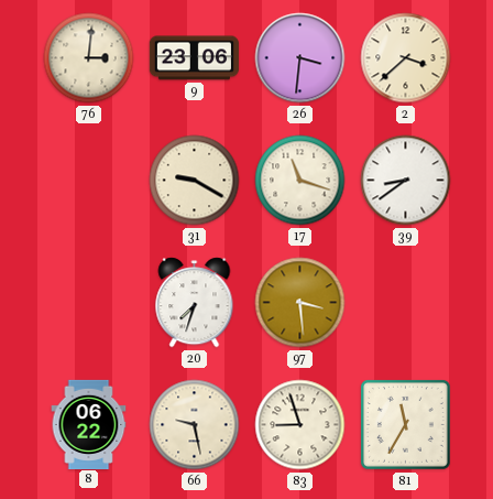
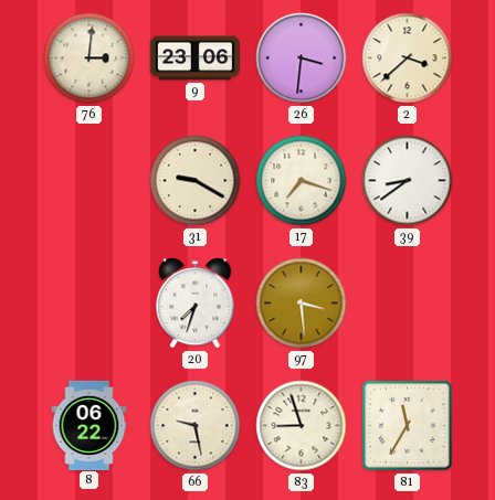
17: 11:18 -> 7:18 (302, 181)
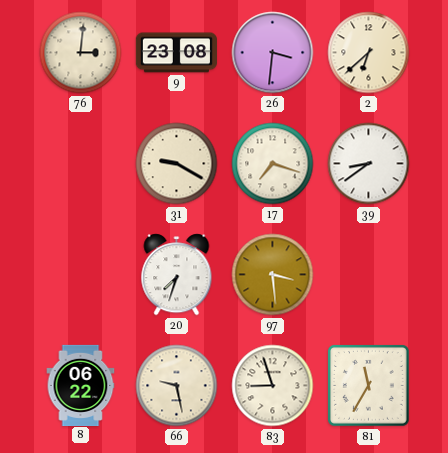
9: 23:06 -> 23:08 (176, 53)
2: 3:38 -> 6:38 (369, 53)
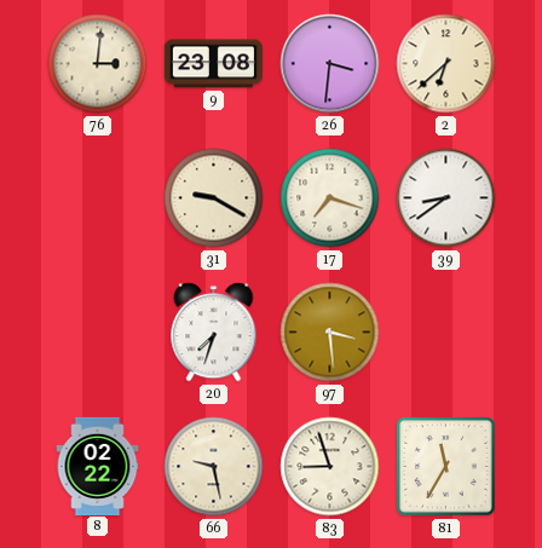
8: 06:22 -> 02:22 (98, 466)
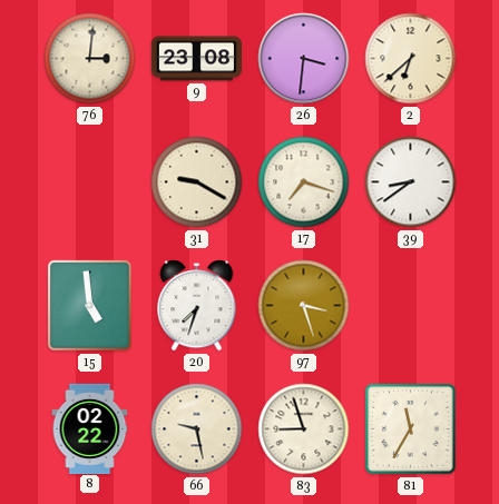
15: none -> 4:59 (89, 305)
97: 3:29 -> 3:27 (304, 306)
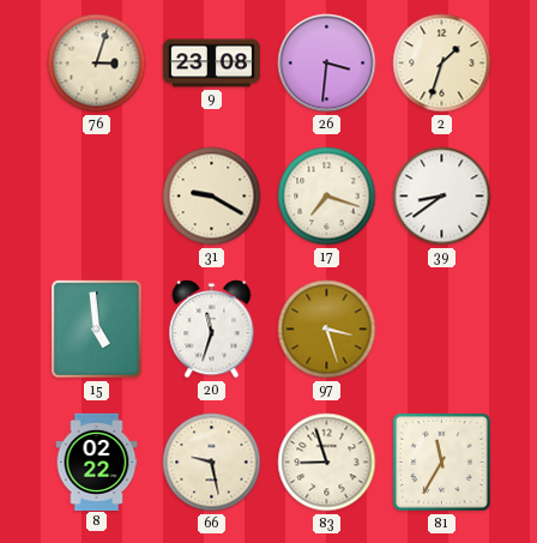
76: 3:01 -> 3:03 (97, 64)
2: 6:38 -> 1:33 (442, 64)
20: 7:33 -> 11:33 (212, 330)
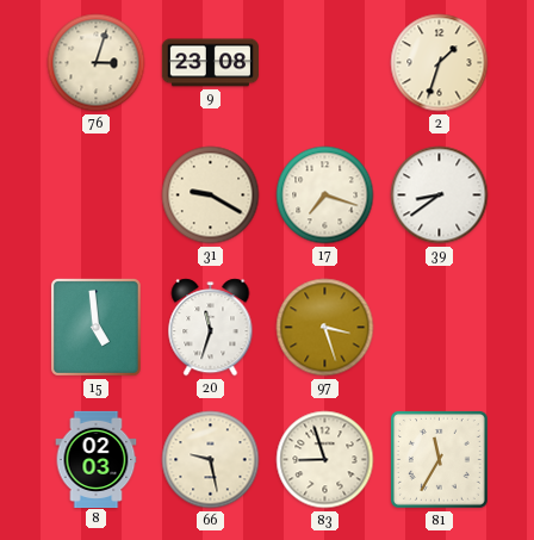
26: 3:31 -> none (327, 64)
8: 02:22 -> 02:03 (97, 459)
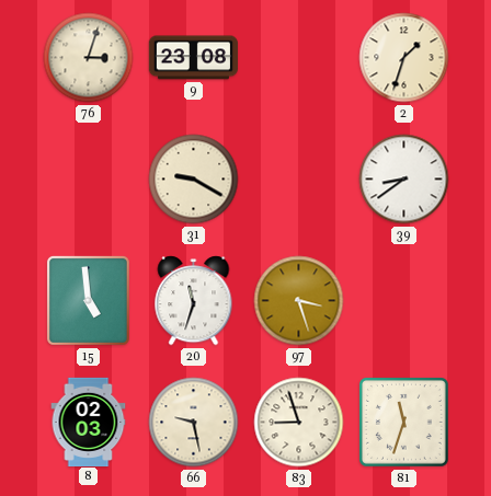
17: 7:18 -> none (325, 195)
81: 11:35 -> 11:33 (404, 423)
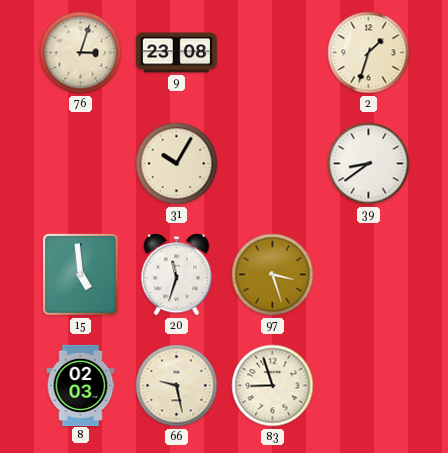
31: 9:20 -> 10:05 (177, 164)
81: 11:33 -> none (404, 423)
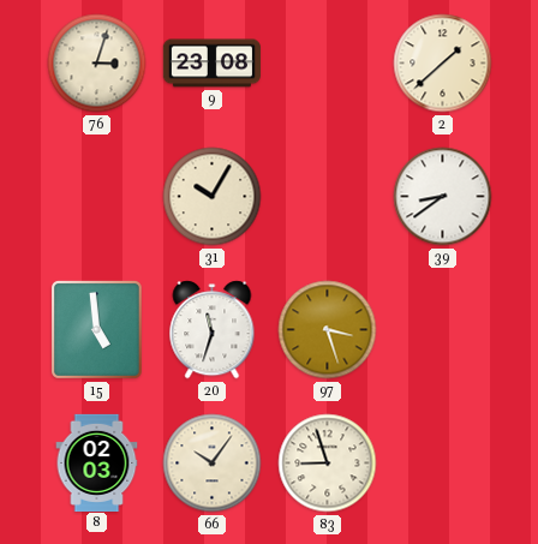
2: 1:33 -> 1:38 (443, 64)
66: 9:28 -> 10:06 (213, 464)
